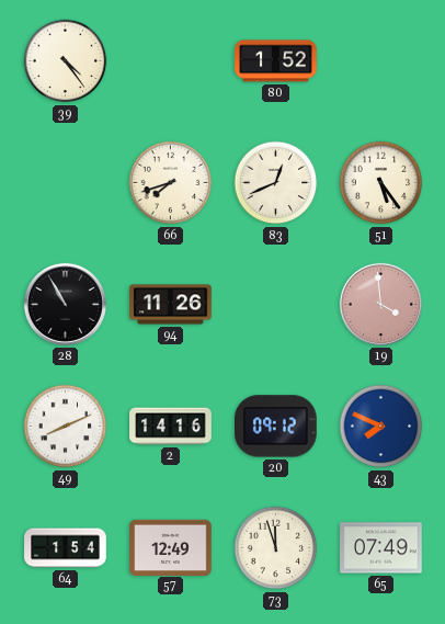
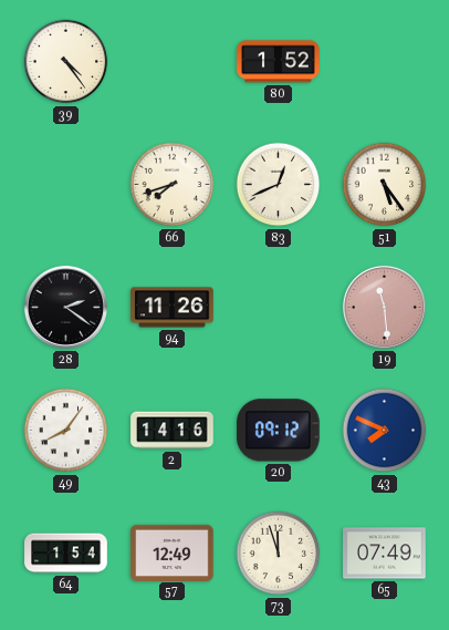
28: 10:55 -> 2:21 (65, 307)
19: 3:59 -> 11:29 (384, 307)
49: 8:11 -> 8:06 (66, 431)
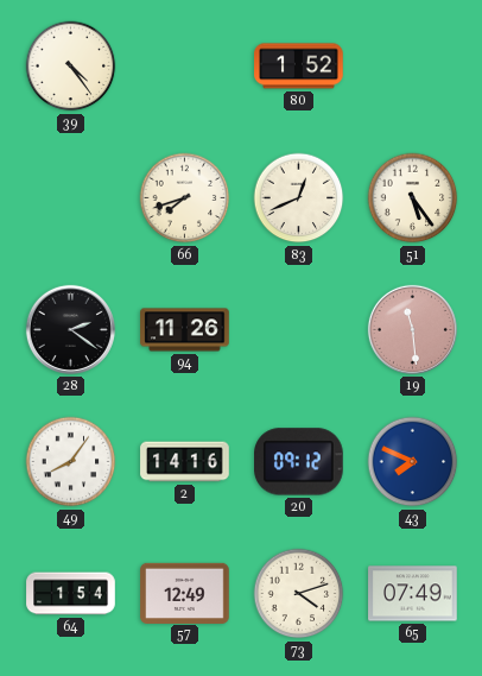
73: 11:57 -> 4:12 (299, 594)
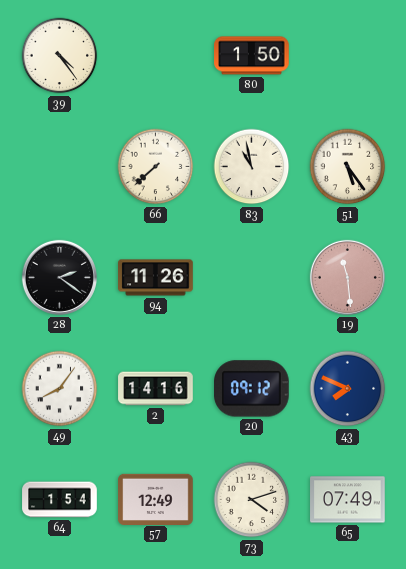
80: 1:52 -> 1:50 (252, 56)
66: 7:42 -> 7:38 (156, 167)
83: 12:41 -> 10:58 (252, 167)
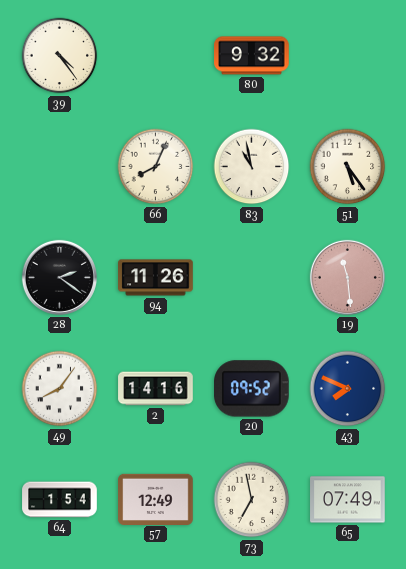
80: 1:50 -> 9:32 (252, 56)
66: 7:38 -> 8:04 (156, 167)
20: 09:12 -> 09:52 (252, 389)
73: 4:12 -> 6:58 (252, 500)
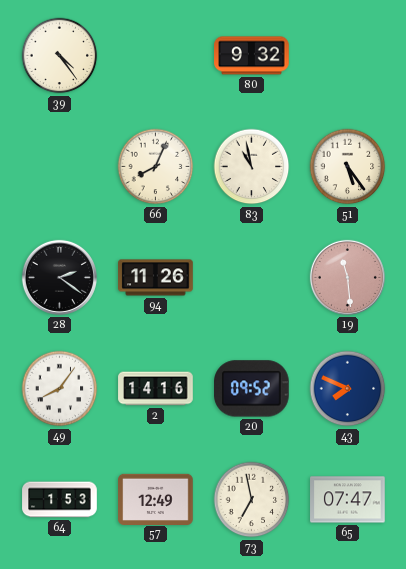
64: 1:54 -> 1:53 (60, 500)
65: 07:49 -> 07:47 (348, 500)
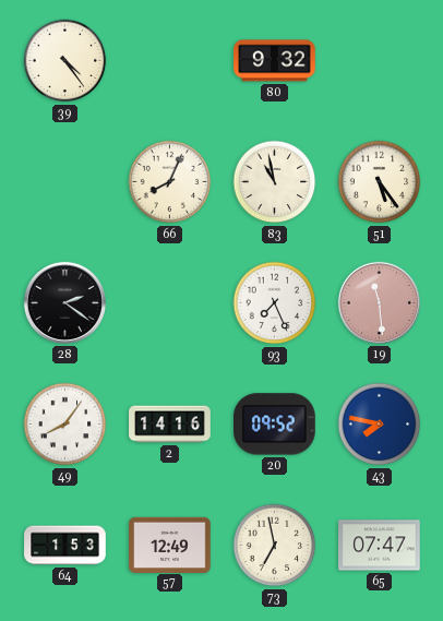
94: 11:26 -> none (156, 278)
93: none -> 7:26 (275, 303)
43: 7:49 -> 7:47 (380, 425)
